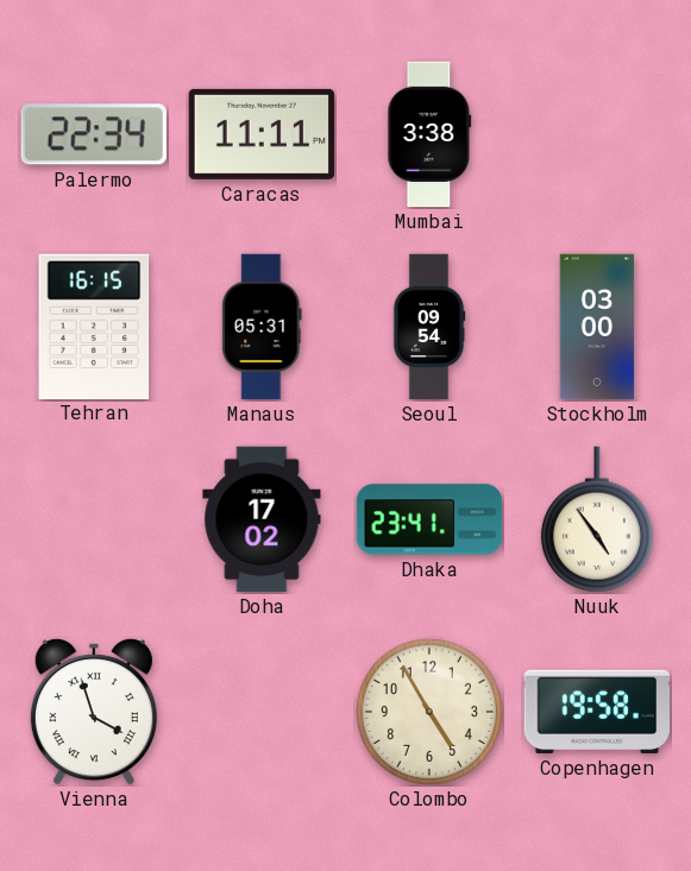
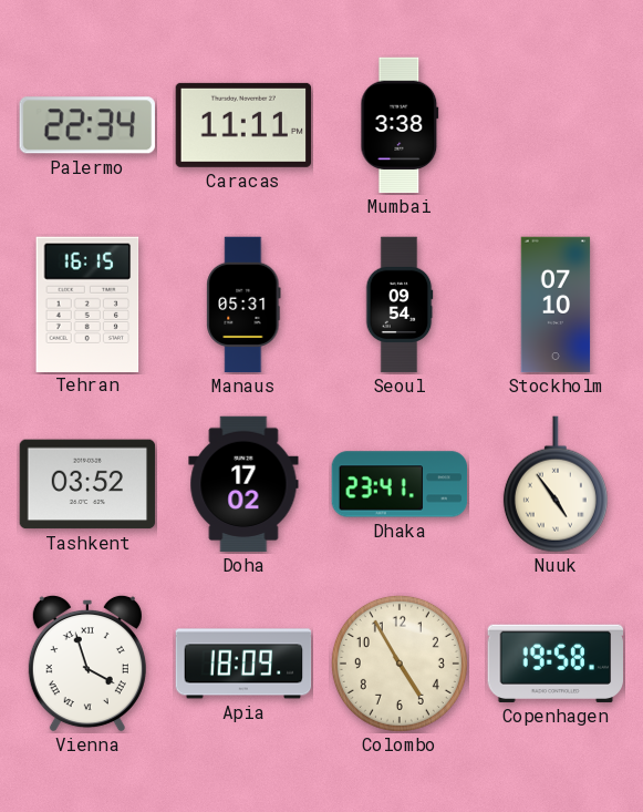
Stockholm: 03:00 -> 07:10 (556, 305)
Tashkent: none -> 03:52 (87, 484)
Apia: none -> 18:09 (243, 664)
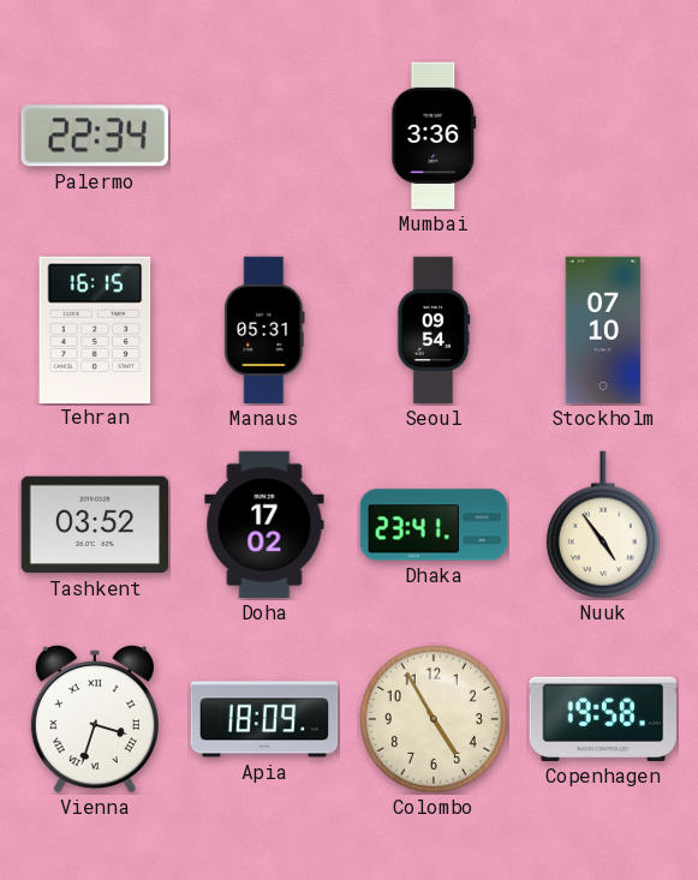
Caracas: 11:11 -> none (243, 125)
Mumbai: 3:38 -> 3:36 (434, 136)
Vienna: 3:57 -> 3:33 (95, 719)
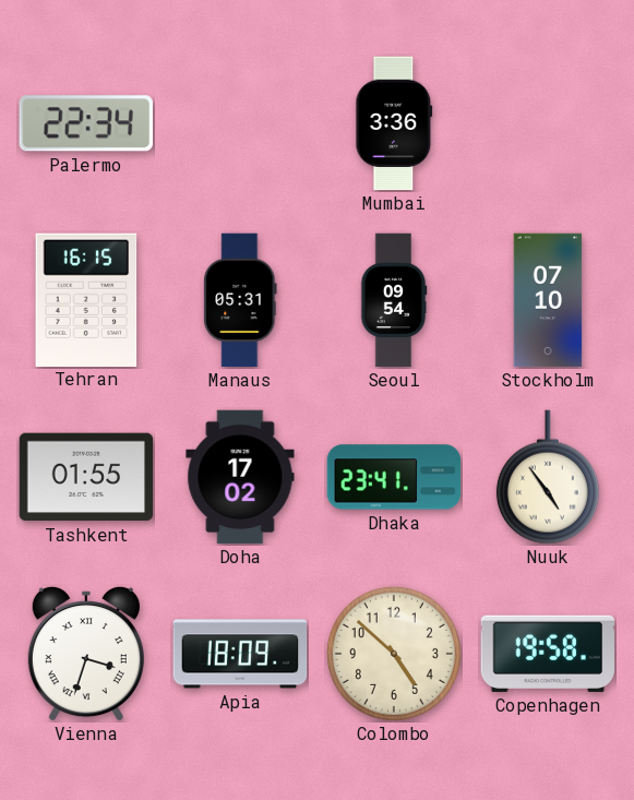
Tashkent: 03:52 -> 01:55 (86, 477)
Colombo: 4:55 -> 4:52 (394, 654)
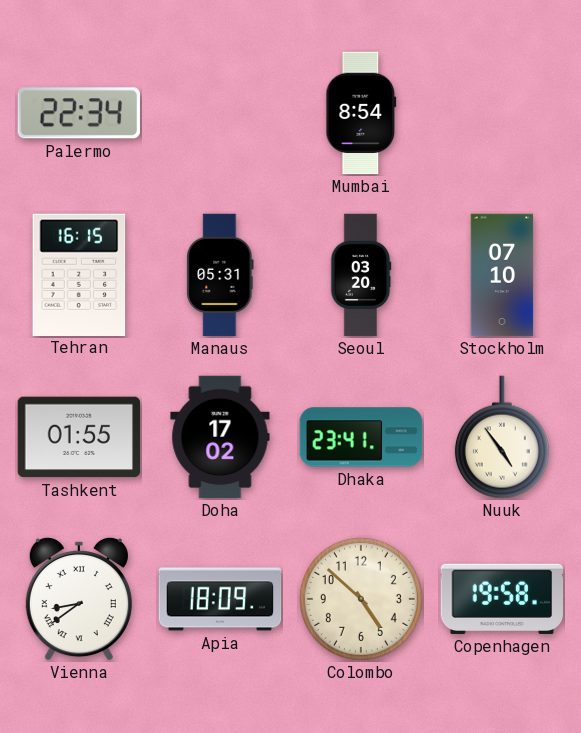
Mumbai: 3:36 -> 8:54 (361, 113)
Seoul: 09:54 -> 03:20 (361, 275)
Vienna: 3:33 -> 8:39 (79, 599)
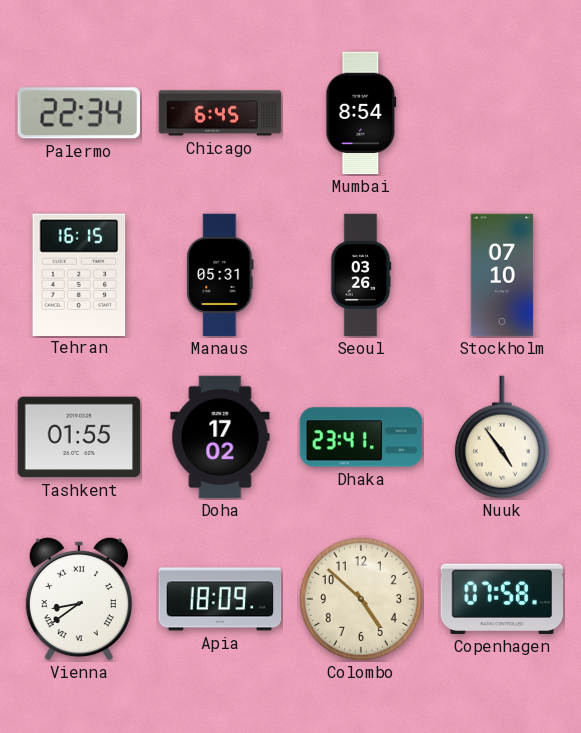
Chicago: none -> 6:45 (220, 113)
Seoul: 03:20 -> 03:26 (361, 275)
Copenhagen: 19:58 -> 07:58 (502, 599)
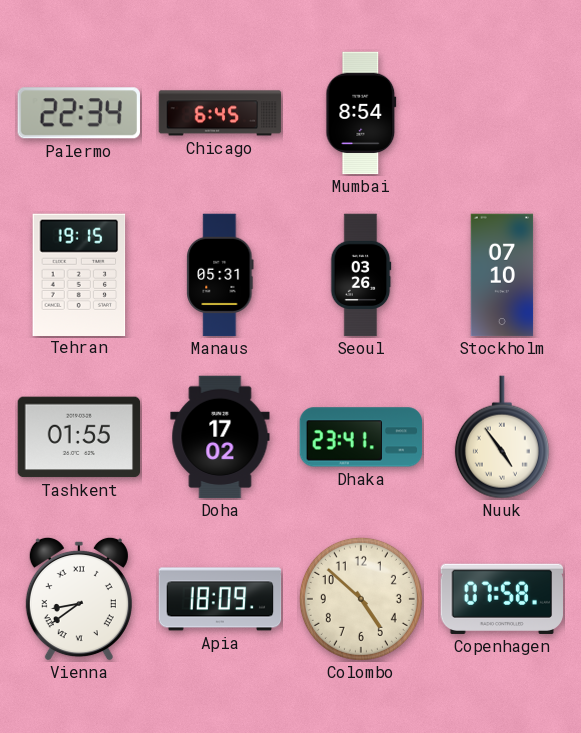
Tehran: 16:15 -> 19:15 (79, 274)
